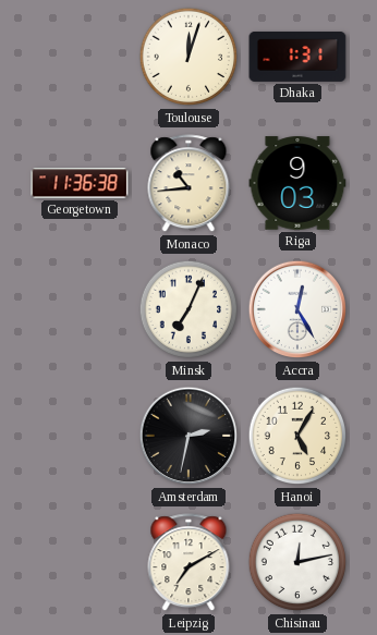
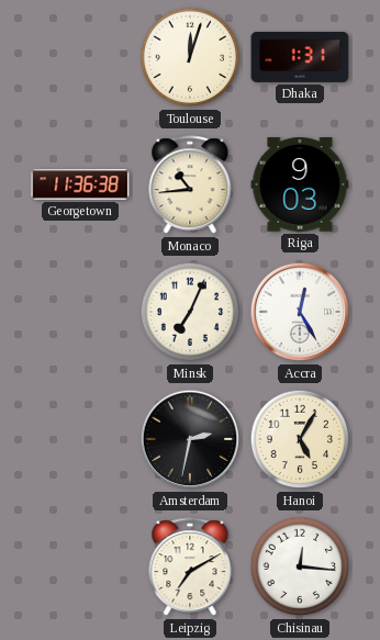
Chisinau: 12:13 -> 12:16 (300, 566)
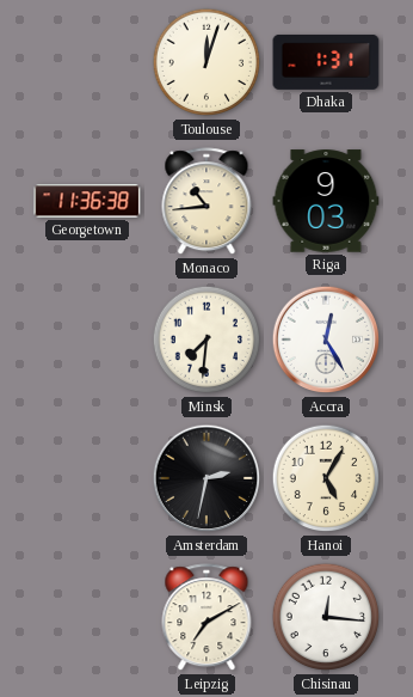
Minsk: 7:04 -> 7:31 (207, 340)
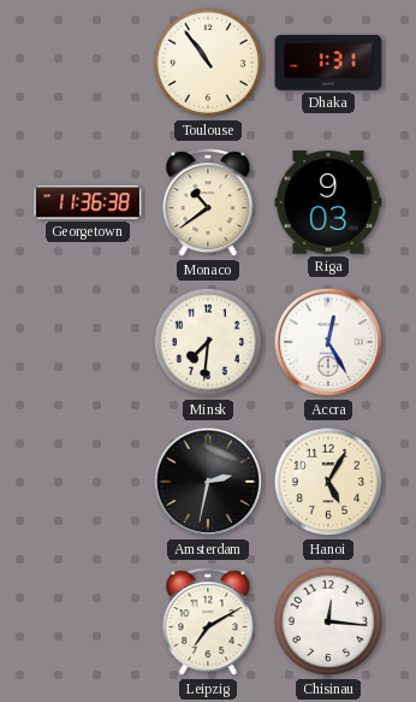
Toulouse: 12:03 -> 10:54 (208, 63)
Monaco: 10:44 -> 10:39 (208, 203)
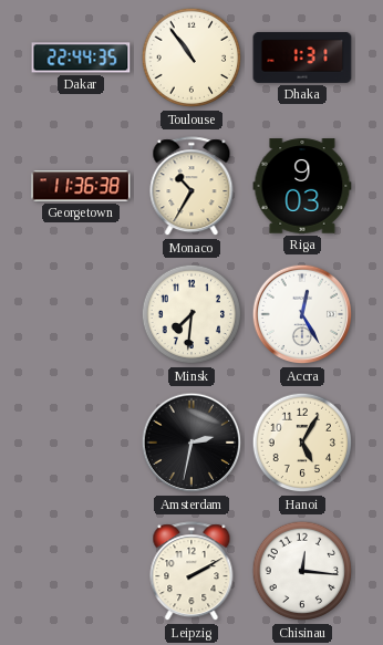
Dakar: none -> 22:44 (81, 58)
Monaco: 10:39 -> 10:35 (191, 187)
Leipzig: 7:10 -> 2:10 (191, 572)
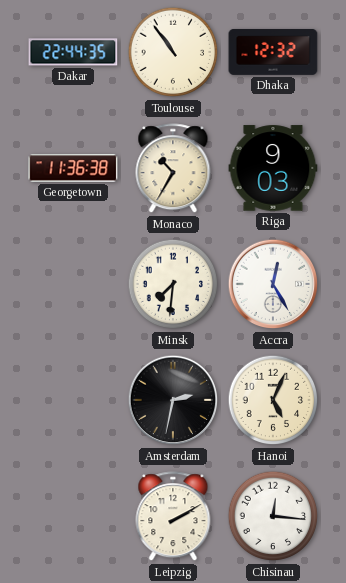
Dhaka: 1:31 -> 12:32 (273, 52)
Hanoi: 5:05 -> 5:04 (273, 400)
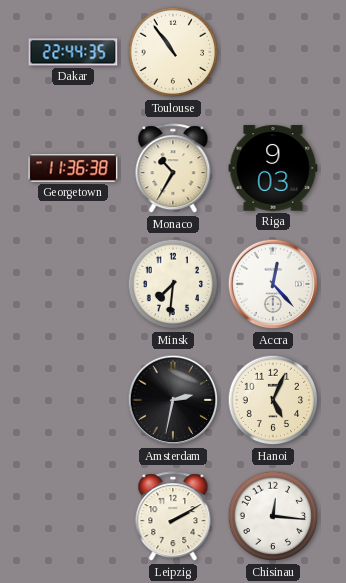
Dhaka: 12:32 -> none (273, 52)
Accra: 12:25 -> 12:23 (273, 284)
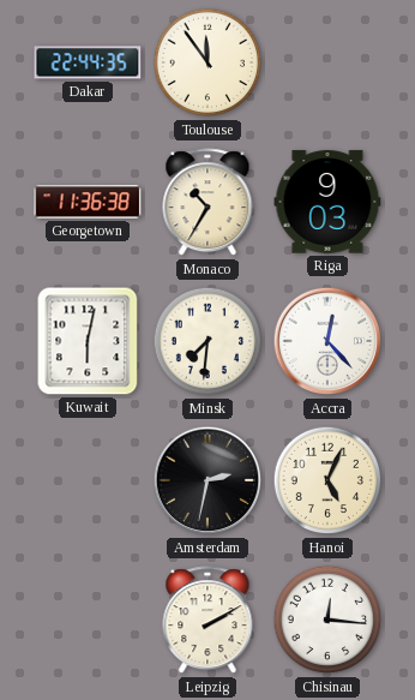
Toulouse: 10:54 -> 11:54 (207, 62)
Kuwait: none -> 6:02 (88, 341)
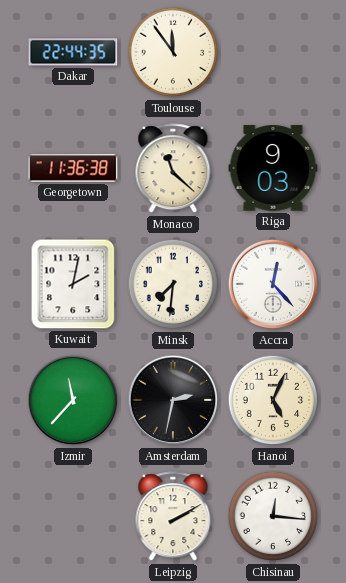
Monaco: 10:35 -> 11:22 (173, 169)
Kuwait: 6:02 -> 2:02 (73, 284)
Izmir: none -> 11:37 (73, 400)
